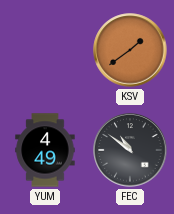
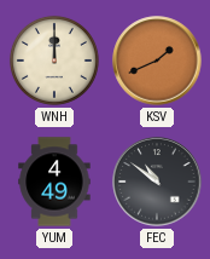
WNH: none -> 12:00 (54, 61)
KSV: 1:39 -> 1:41 (157, 61)
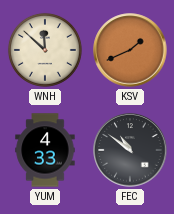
WNH: 12:00 -> 11:52 (45, 50)
YUM: 4:49 -> 4:33 (45, 150)
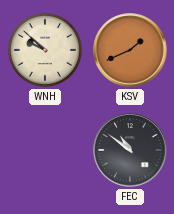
WNH: 11:52 -> 9:52 (45, 50)
YUM: 4:33 -> none (45, 150)
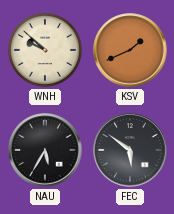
NAU: none -> 5:35 (45, 150)
FEC: 10:51 -> 5:51 (130, 150)
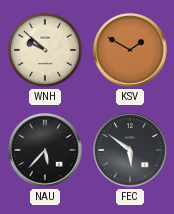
KSV: 1:41 -> 1:50 (130, 50)
NAU: 5:35 -> 5:37 (45, 150)
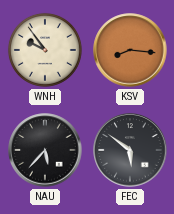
WNH: 9:52 -> 9:54 (45, 50)
KSV: 1:50 -> 8:16 (130, 50)
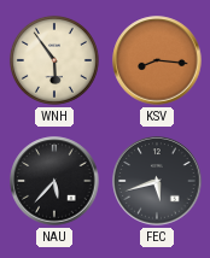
WNH: 9:54 -> 5:54 (54, 60)
FEC: 5:51 -> 5:42 (157, 181)
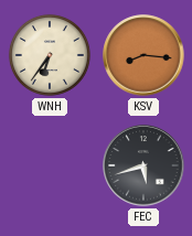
WNH: 5:54 -> 6:36 (50, 55)
NAU: 5:37 -> none (54, 181)
